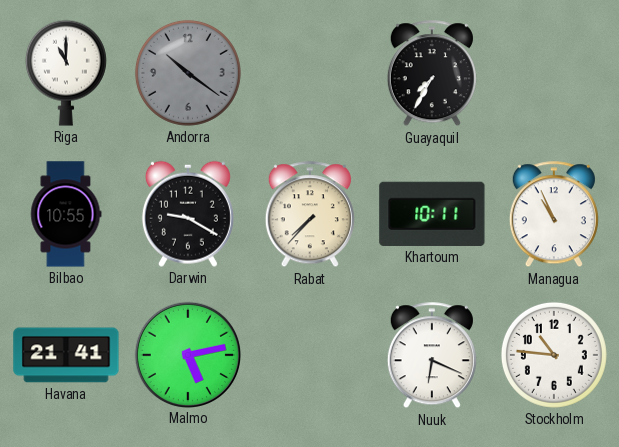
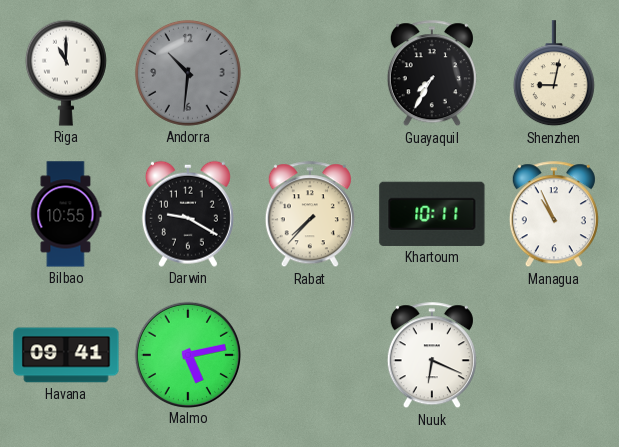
Andorra: 10:21 -> 10:31 (188, 73)
Shenzhen: none -> 9:02 (554, 74)
Havana: 21:41 -> 09:41 (66, 355)
Stockholm: 10:46 -> none (554, 355)
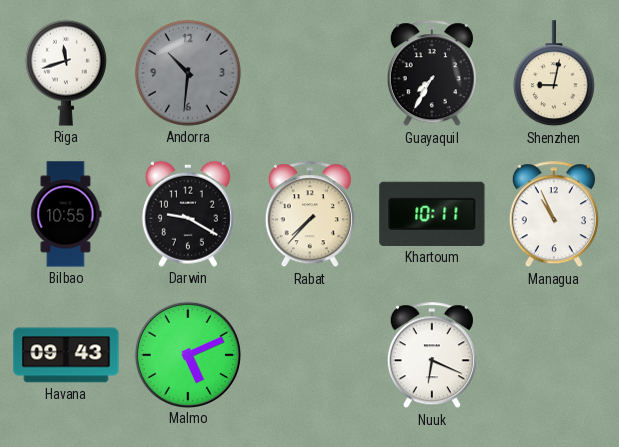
Riga: 11:00 -> 11:42 (66, 73)
Havana: 09:41 -> 09:43 (66, 355)
Malmo: 5:13 -> 5:11 (187, 354)
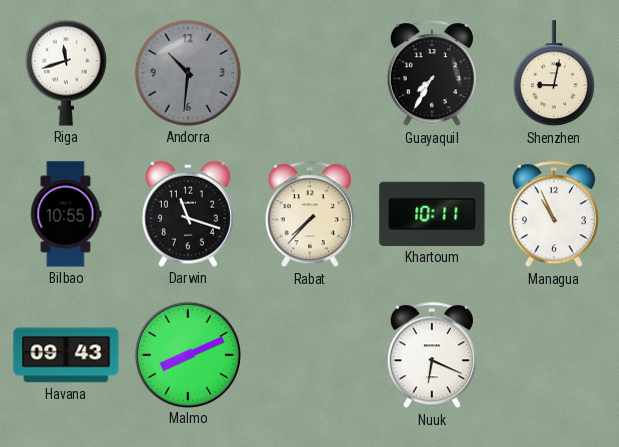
Darwin: 9:20 -> 11:18 (188, 214)
Malmo: 5:11 -> 8:11 (187, 354)
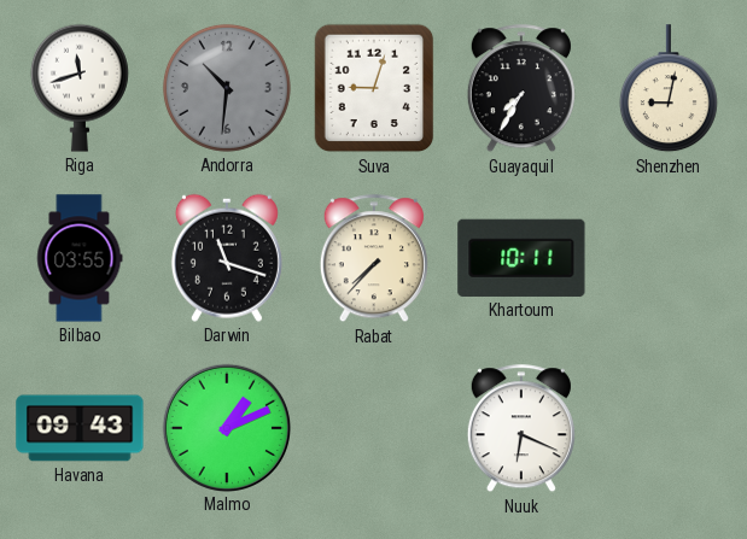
Suva: none -> 9:03 (374, 88)
Bilbao: 10:55 -> 03:55 (80, 258)
Managua: 10:56 -> none (554, 215)
Malmo: 8:11 -> 1:11 (226, 427)
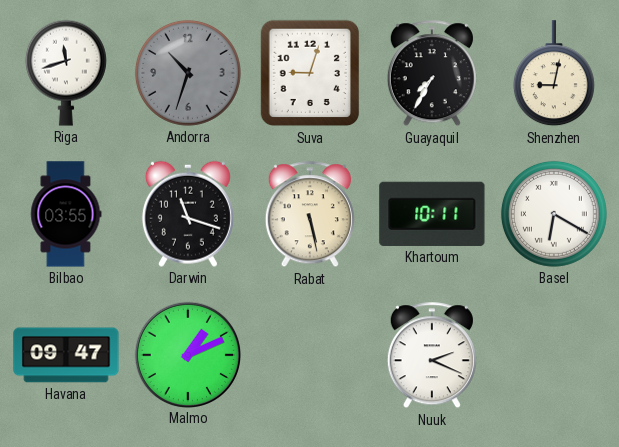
Andorra: 10:31 -> 10:33 (188, 73)
Rabat: 7:37 -> 5:28 (310, 215)
Basel: none -> 6:20 (554, 214)
Havana: 09:43 -> 09:47 (66, 355)
Nuuk: 6:19 -> 2:19 (432, 356)
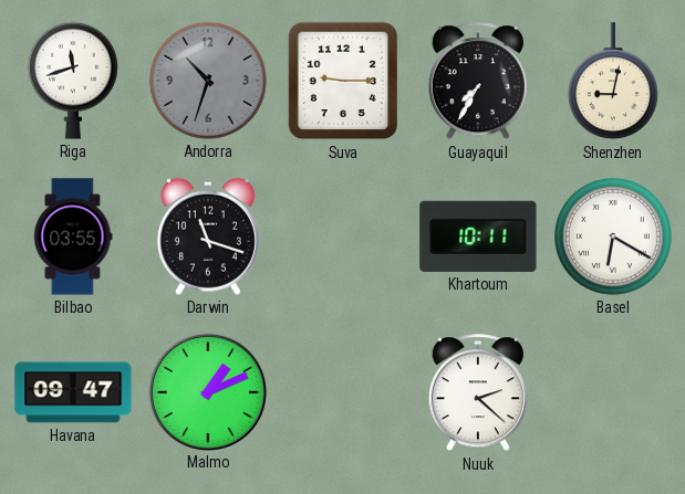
Suva: 9:03 -> 9:15 (343, 81)
Rabat: 5:28 -> none (310, 215)
Nuuk: 2:19 -> 2:22 (478, 393)
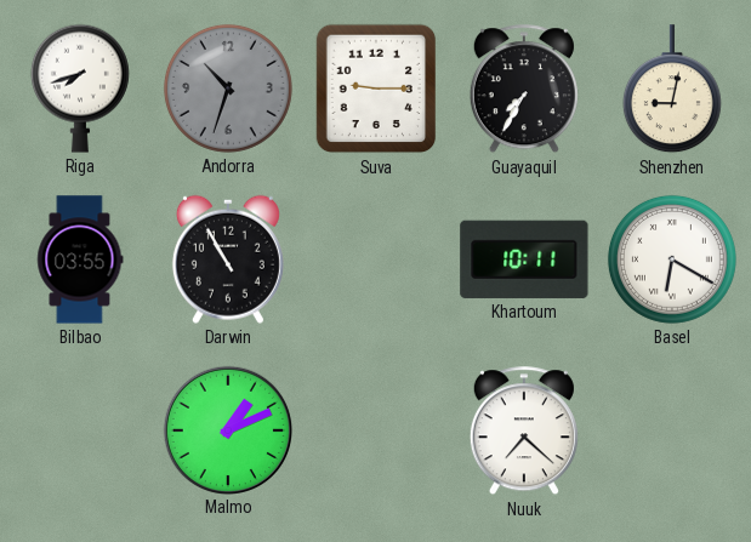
Riga: 11:42 -> 7:42 (80, 89)
Darwin: 11:18 -> 10:55 (228, 259)
Havana: 09:47 -> none (73, 392)
Nuuk: 2:22 -> 7:22 (524, 432)
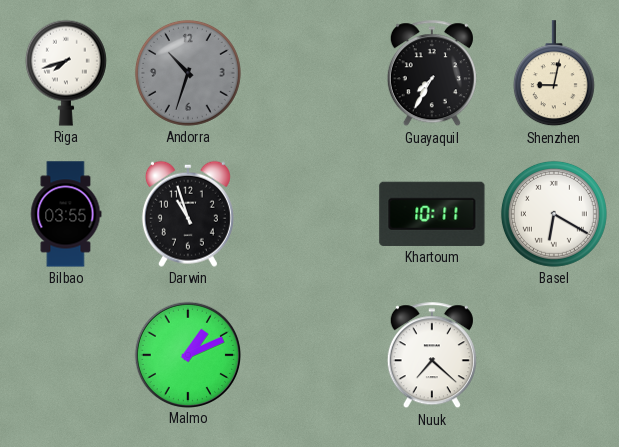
Suva: 9:15 -> none (376, 89)
Darwin: 10:55 -> 10:57 (188, 214)
